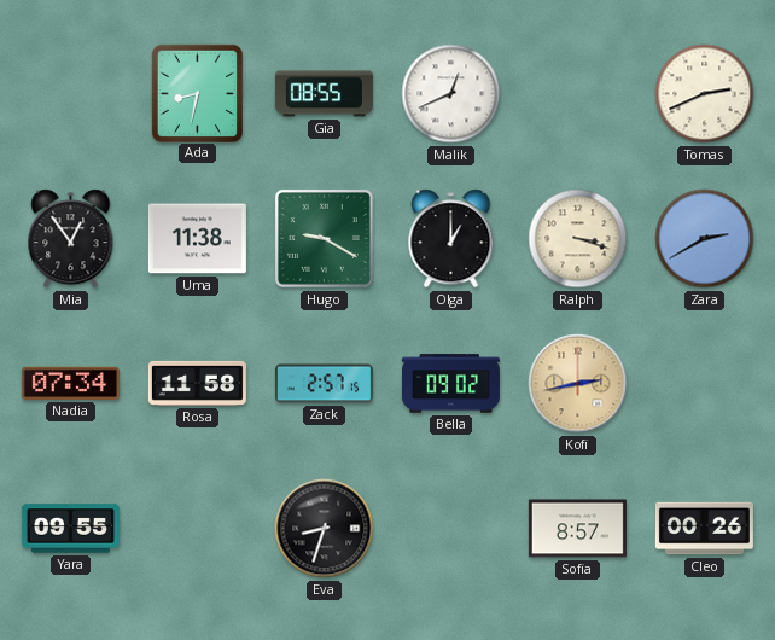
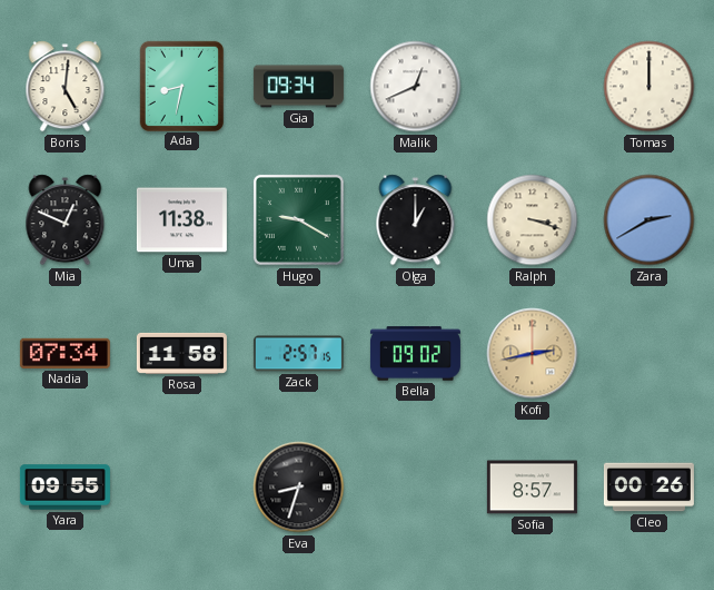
Boris: none -> 5:01 (66, 87)
Gia: 08:55 -> 09:34 (298, 87)
Tomas: 2:41 -> 12:00 (649, 87)
Mia: 12:54 -> 12:49 (66, 220)
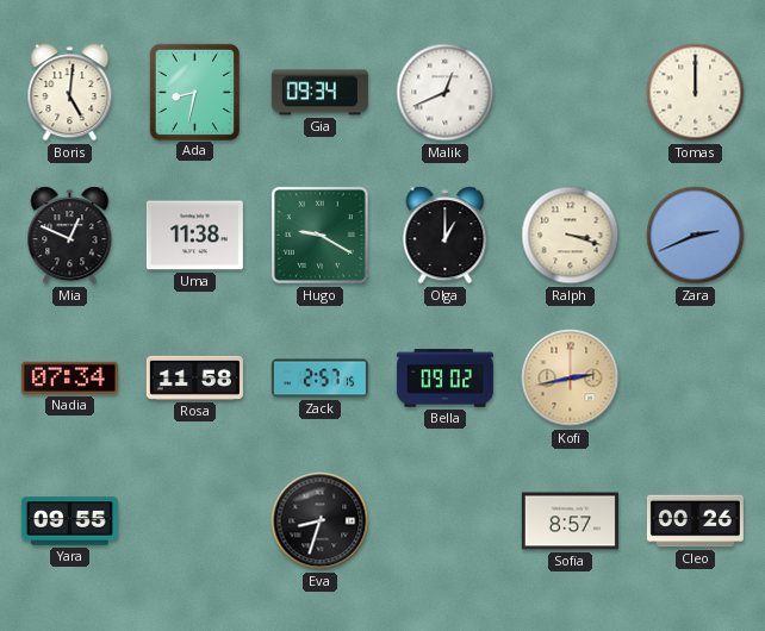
Zara: 2:40 -> 2:41 (696, 236)
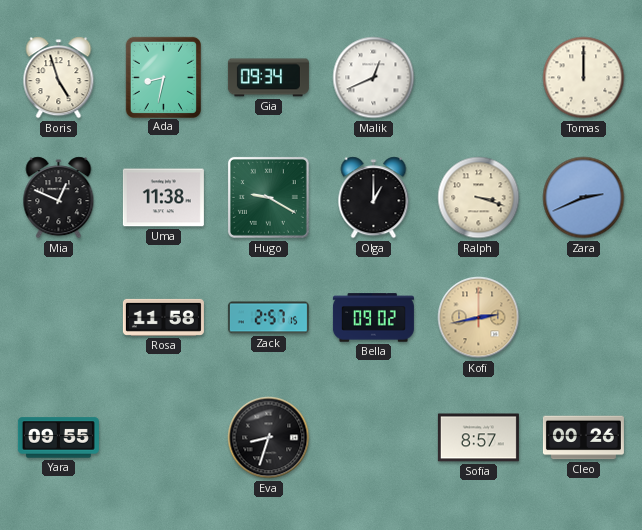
Boris: 5:01 -> 4:57 (59, 78)
Nadia: 07:34 -> none (69, 377)
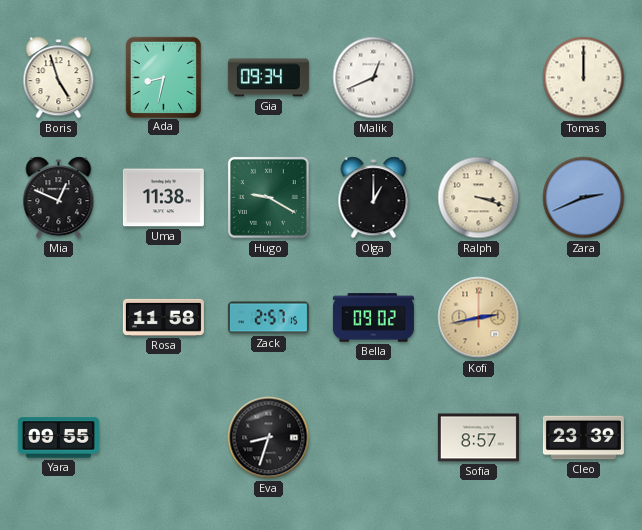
Cleo: 00:26 -> 23:39 (583, 438)
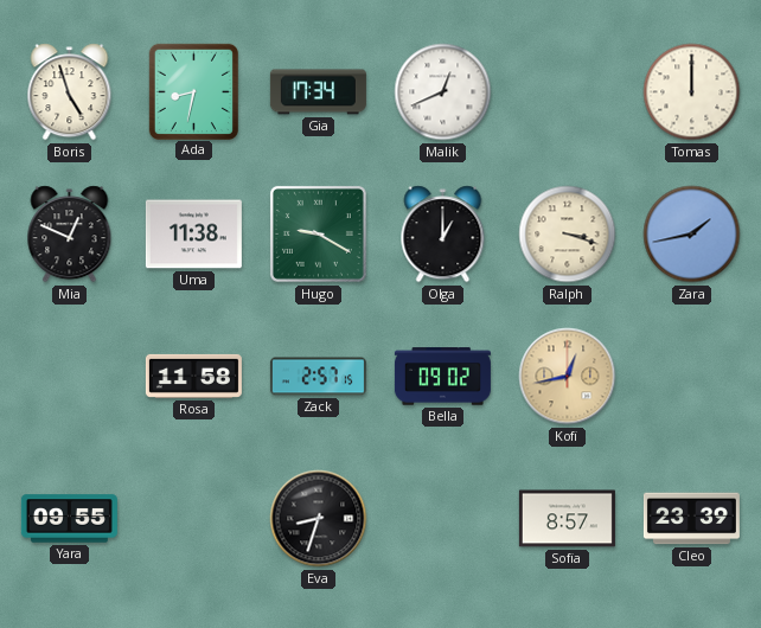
Gia: 09:34 -> 17:34 (318, 92)
Zara: 2:41 -> 1:43 (692, 235)
Kofi: 2:43 -> 12:43 (568, 377)
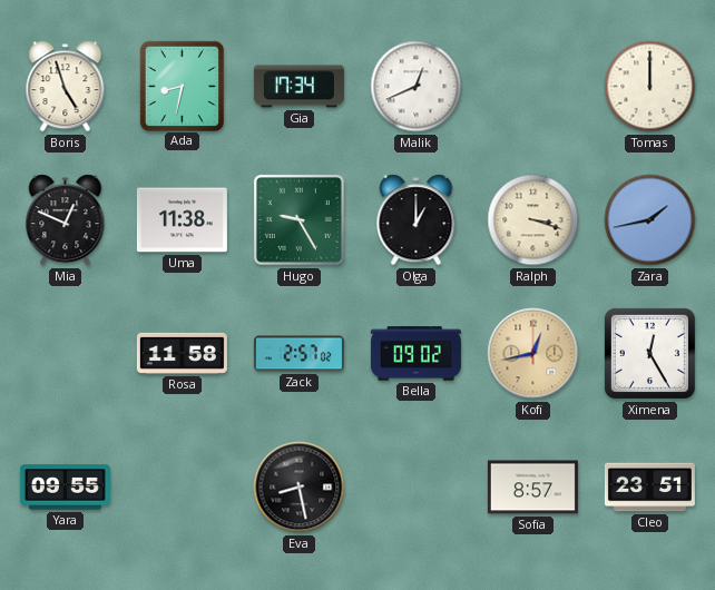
Hugo: 9:20 -> 9:25 (298, 219)
Zack: 2:57:15 -> 2:57:02 (298, 354)
Ximena: none -> 12:25 (649, 353)
Eva: 8:33 -> 8:28 (300, 488)
Cleo: 23:39 -> 23:51 (649, 488)
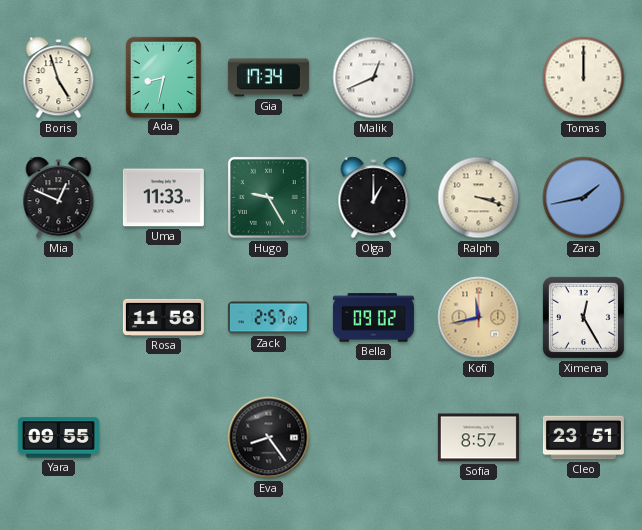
Uma: 11:38 -> 11:33 (163, 198)
Kofi: 12:43 -> 11:43 (479, 318)
Eva: 8:28 -> 8:24 (269, 438)
